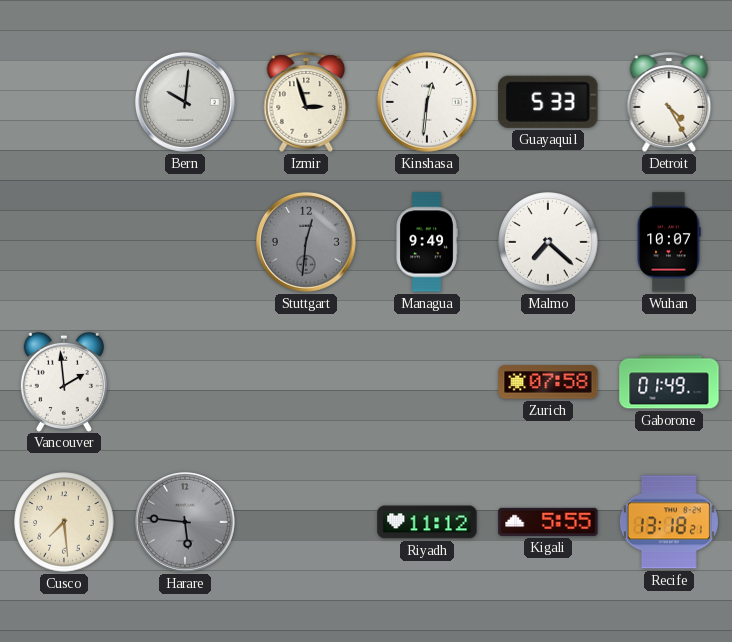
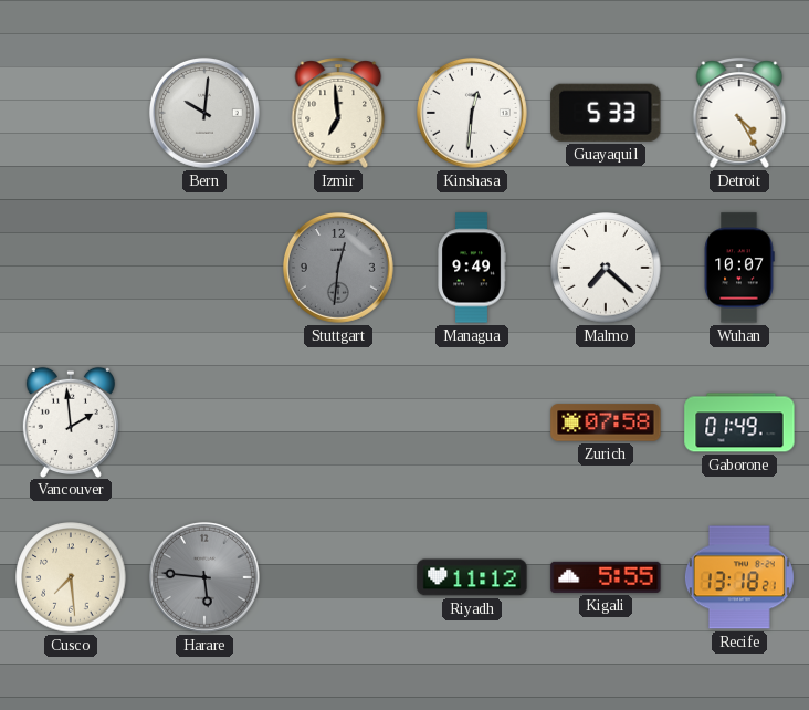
Izmir: 2:57 -> 6:59 (338, 113)
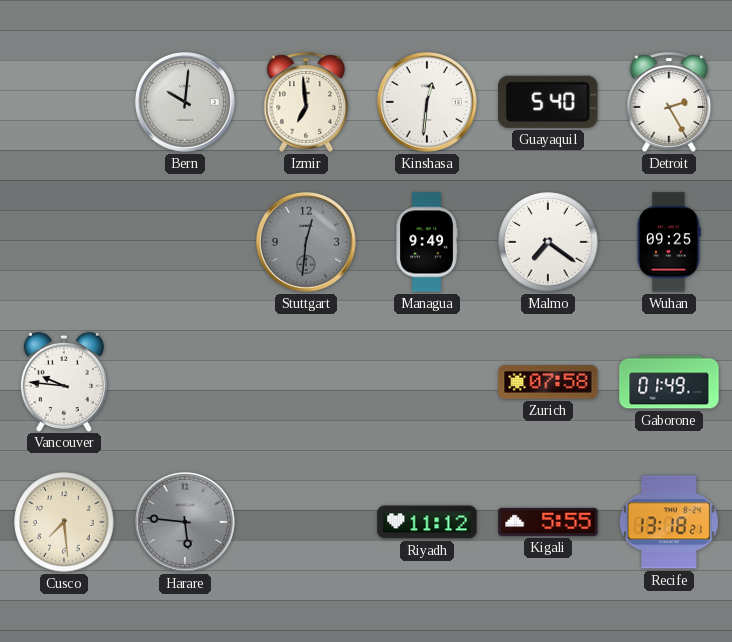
Guayaquil: 5:33 -> 5:40 (548, 102)
Detroit: 4:25 -> 2:25 (669, 102)
Malmo: 7:22 -> 7:21 (548, 242)
Wuhan: 10:07 -> 09:25 (669, 242)
Vancouver: 1:59 -> 9:46 (64, 381)
